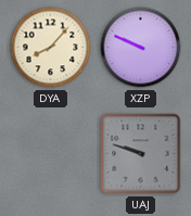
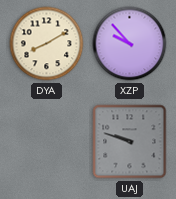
DYA: 8:07 -> 8:10 (47, 44)
XZP: 9:49 -> 9:53 (130, 44)
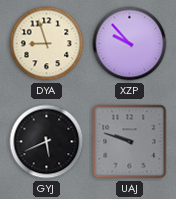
DYA: 8:10 -> 8:57 (47, 44)
GYJ: none -> 5:41 (47, 142)
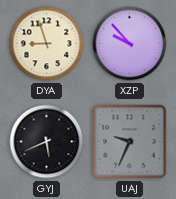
UAJ: 9:48 -> 9:34 (130, 142)
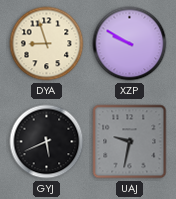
XZP: 9:53 -> 9:50 (130, 44)
UAJ: 9:34 -> 9:32 (130, 142)
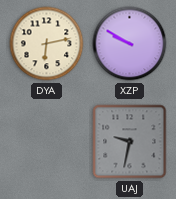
DYA: 8:57 -> 6:13 (47, 44)
GYJ: 5:41 -> none (47, 142)
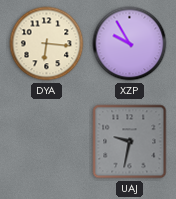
DYA: 6:13 -> 6:16 (47, 44)
XZP: 9:50 -> 9:55 (130, 44)
